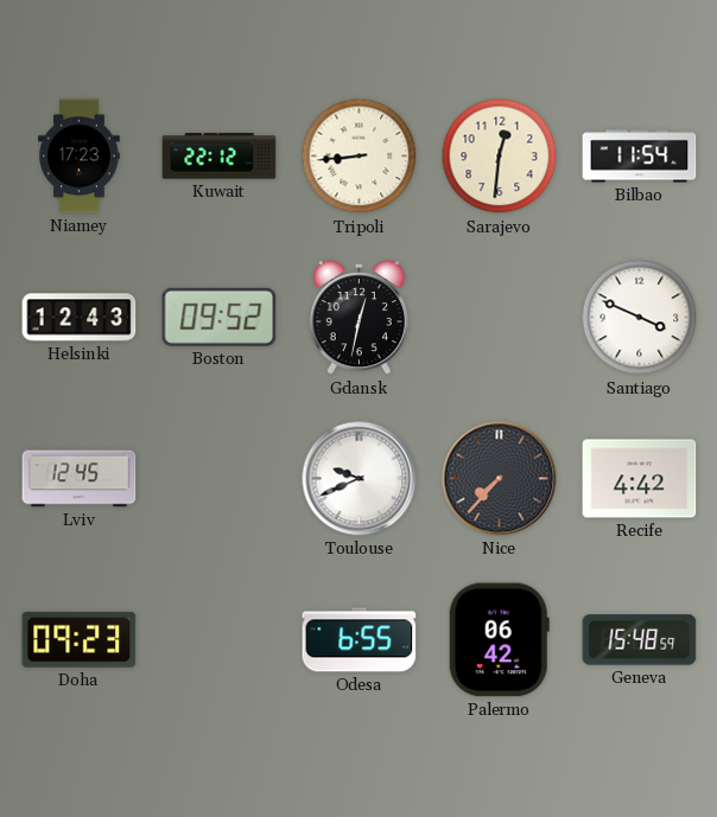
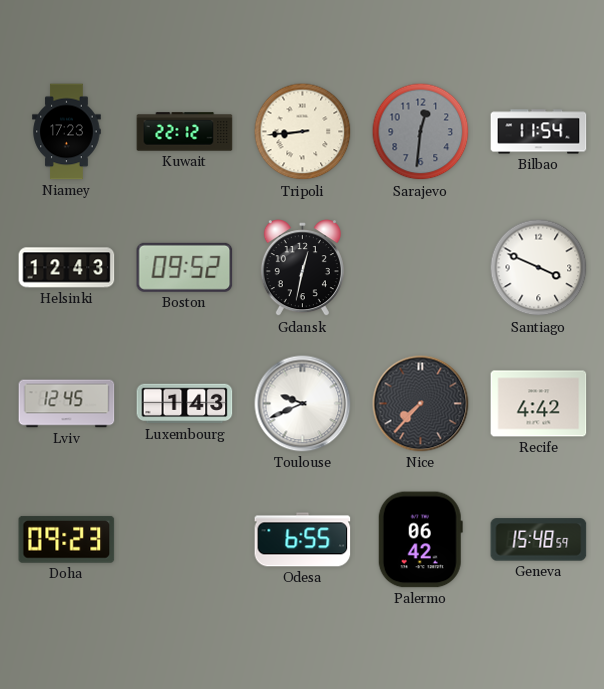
Sarajevo dial: cream -> grey (421, 132)
Luxembourg: none -> 1:43 (185, 404)
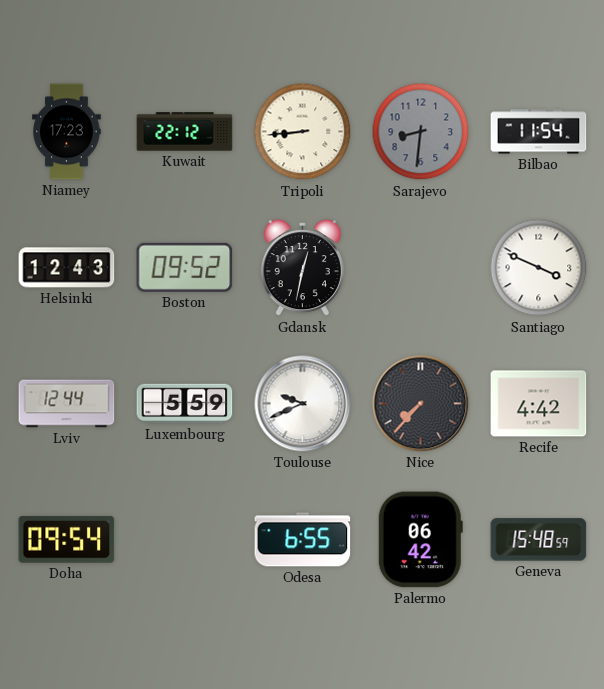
Sarajevo: 12:31 -> 8:31 (421, 132)
Lviv: 12:45 -> 12:44 (67, 404)
Luxembourg: 1:43 -> 5:59 (185, 404)
Doha: 09:23 -> 09:54 (67, 539)
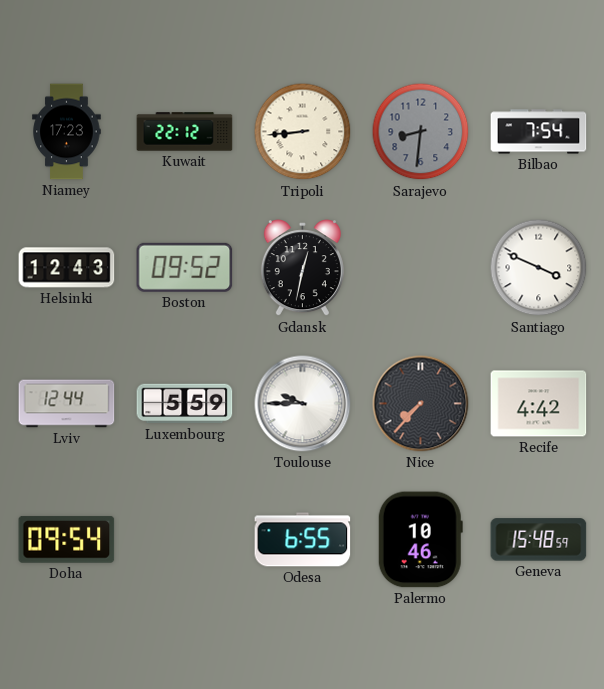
Bilbao: 11:54 -> 7:54 (539, 132)
Toulouse: 9:41 -> 9:45 (303, 404)
Palermo: 06:42 -> 10:46 (420, 540)
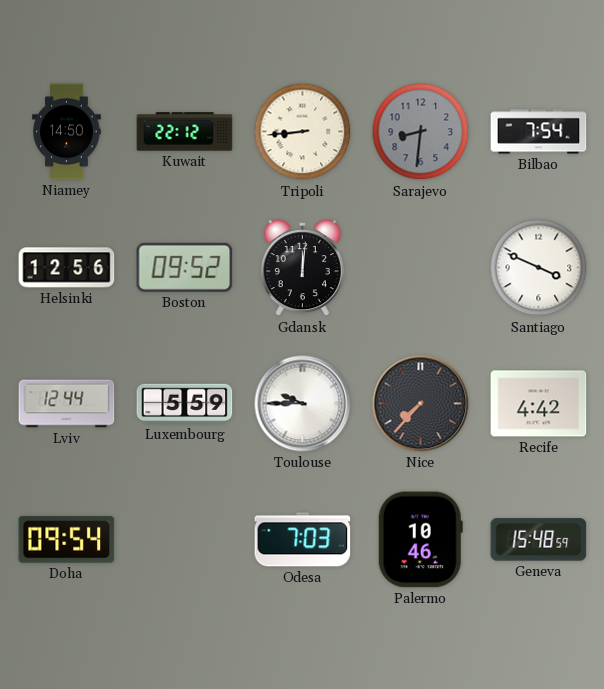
Niamey: 17:23 -> 14:50 (67, 132)
Helsinki: 12:43 -> 12:56 (67, 268)
Gdansk: 12:32 -> 12:01 (302, 268)
Odesa: 6:55 -> 7:03 (303, 540)
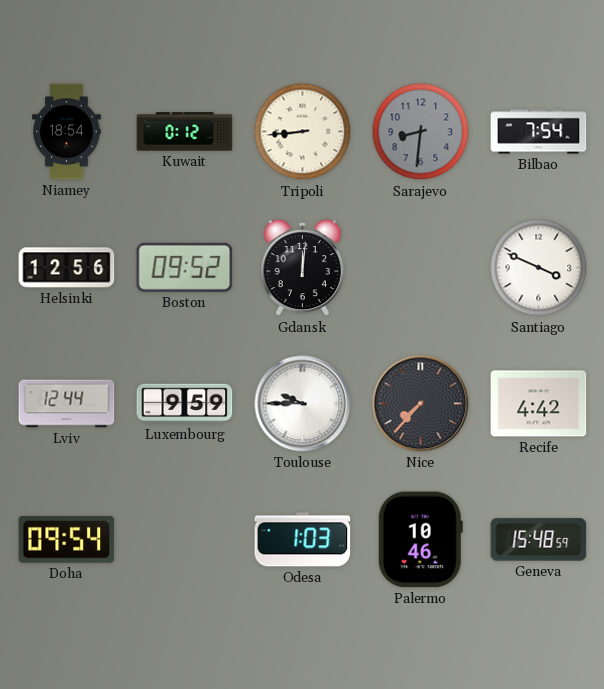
Niamey: 14:50 -> 18:54 (67, 132)
Kuwait: 22:12 -> 0:12 (185, 132)
Luxembourg: 5:59 -> 9:59 (185, 404)
Odesa: 7:03 -> 1:03 (303, 540)
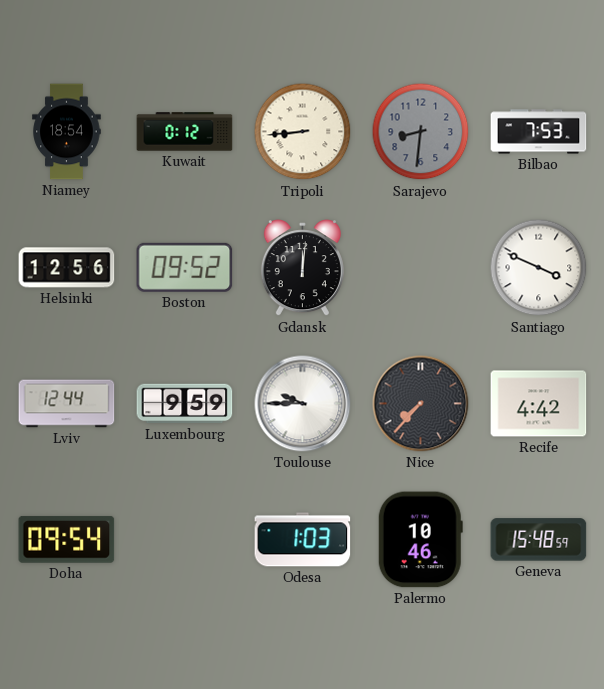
Bilbao: 7:54 -> 7:53 (539, 132)
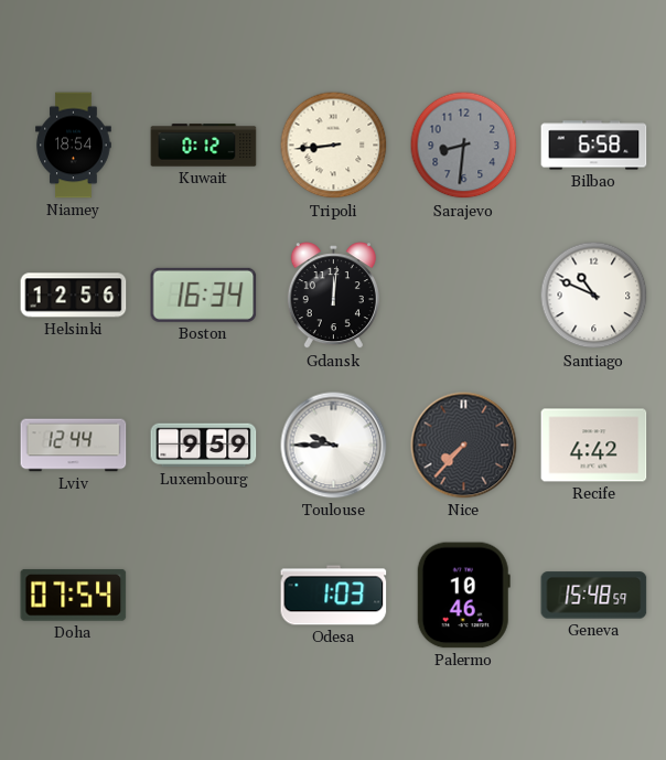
Bilbao: 7:53 -> 6:58 (594, 146)
Boston: 09:52 -> 16:34 (204, 295)
Santiago: 3:49 -> 10:49 (594, 296)
Doha: 09:54 -> 07:54 (74, 595)
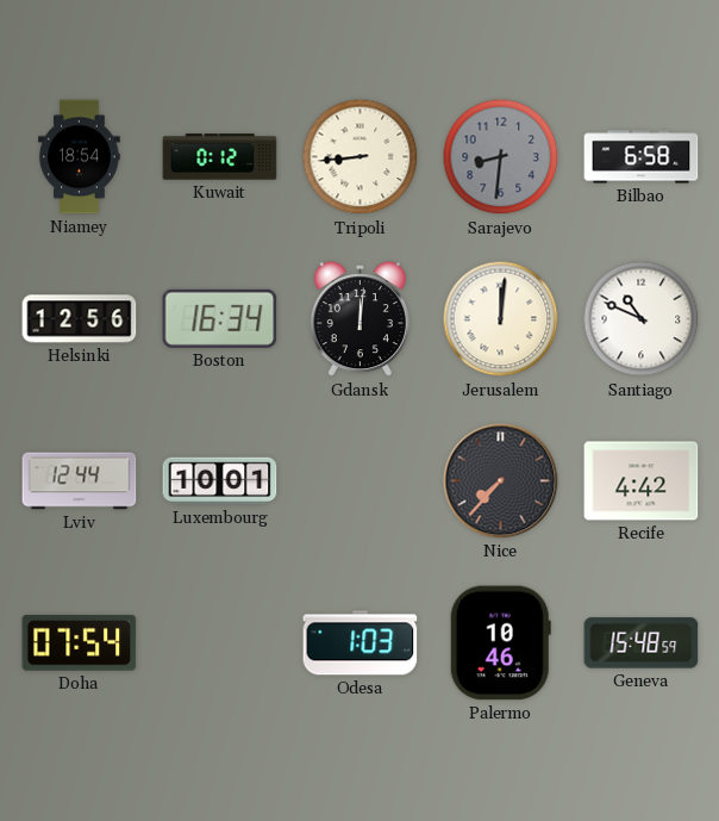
Jerusalem: none -> 12:01 (501, 319)
Luxembourg: 9:59 -> 10:01 (220, 481)
Toulouse: 9:45 -> none (334, 446)
